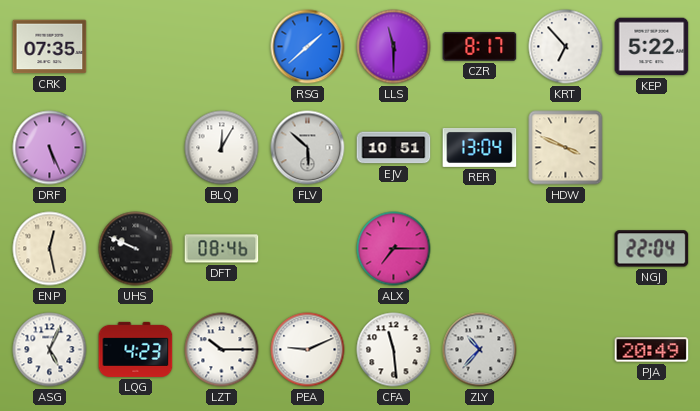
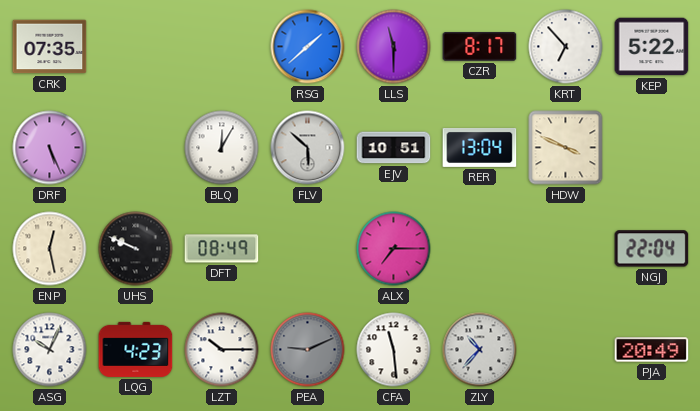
DFT: 08:46 -> 08:49 (222, 249)
ASG: 5:04 -> 10:04 (50, 350)
PEA dial: white -> grey (308, 350)
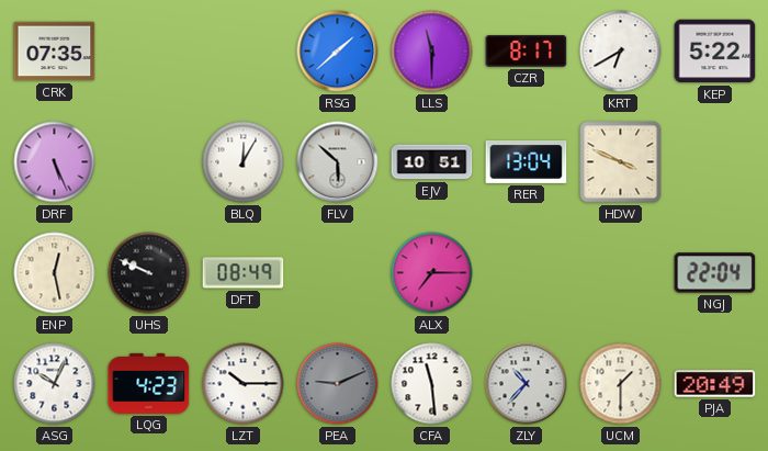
KRT: 6:53 -> 6:40 (621, 52)
UCM: none -> 1:30 (621, 384)
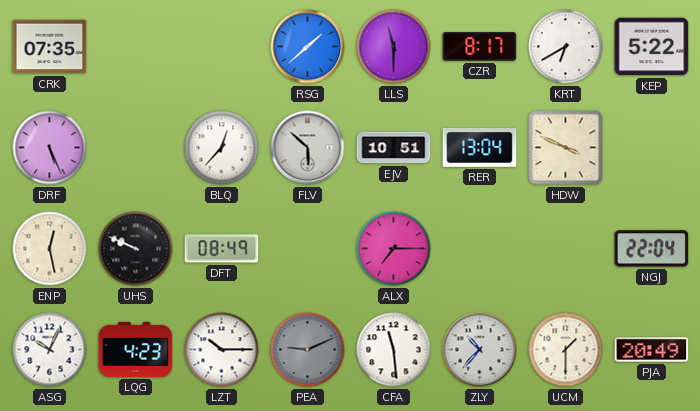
BLQ: 12:05 -> 12:37 (222, 148)
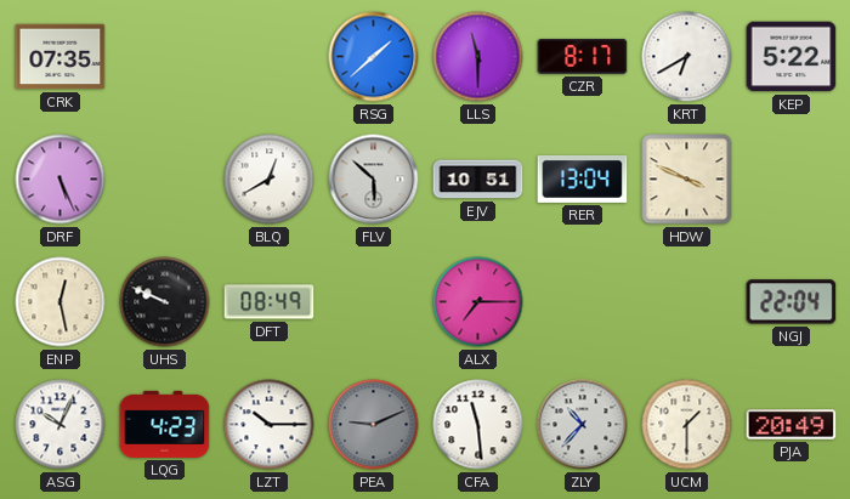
BLQ: 12:37 -> 12:40 (270, 180)
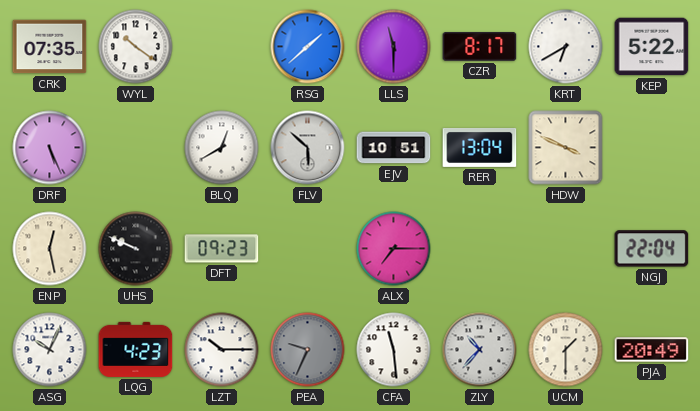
WYL: none -> 10:21 (136, 47)
DFT: 08:49 -> 09:23 (222, 249)
PEA: 9:11 -> 9:34 (308, 350)
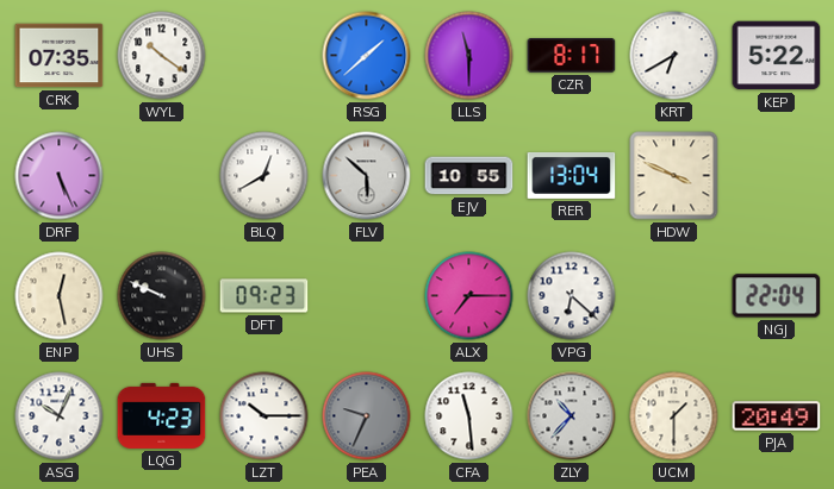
EJV: 10:51 -> 10:55 (469, 176)
VPG: none -> 6:22 (572, 296)
